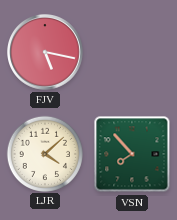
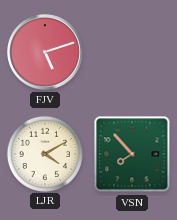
FJV: 5:17 -> 5:12 (46, 53)
LJR: 4:08 -> 4:10 (44, 153)
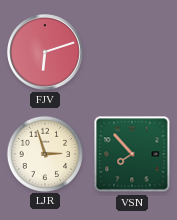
FJV: 5:12 -> 6:12 (46, 53)
LJR: 4:10 -> 2:57 (44, 153)
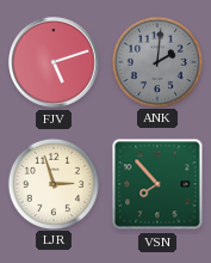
FJV: 6:12 -> 5:12 (55, 63)
ANK: none -> 2:01 (156, 61)
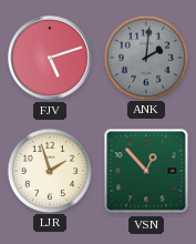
LJR: 2:57 -> 1:57 (49, 170)
VSN: 7:53 -> 12:53 (146, 171)
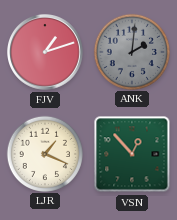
FJV: 5:12 -> 1:12 (46, 53)
LJR: 1:57 -> 1:19 (44, 153)
